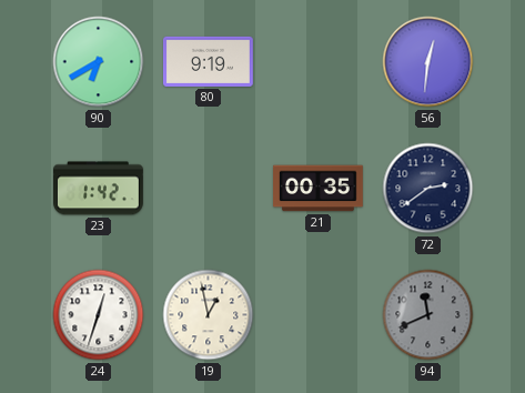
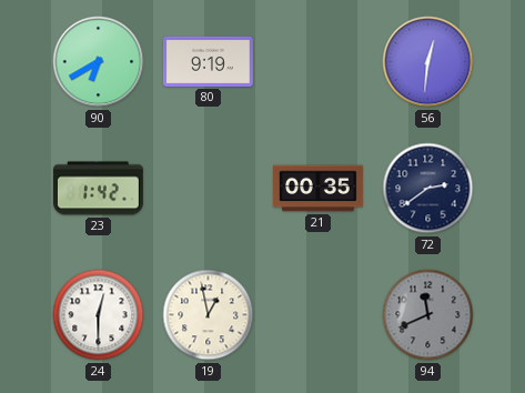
24: 12:33 -> 12:30 (99, 315)
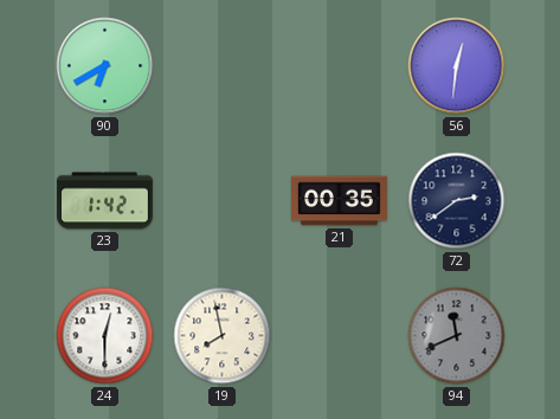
80: 9:19 -> none (208, 61)
19: 12:58 -> 7:58 (223, 336)
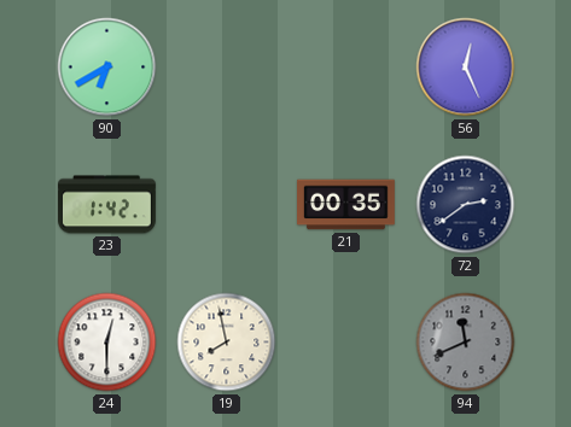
56: 12:31 -> 12:26 (466, 68)
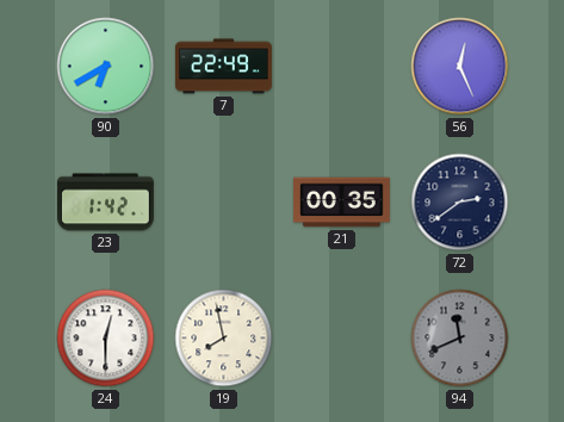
7: none -> 22:49 (224, 67)
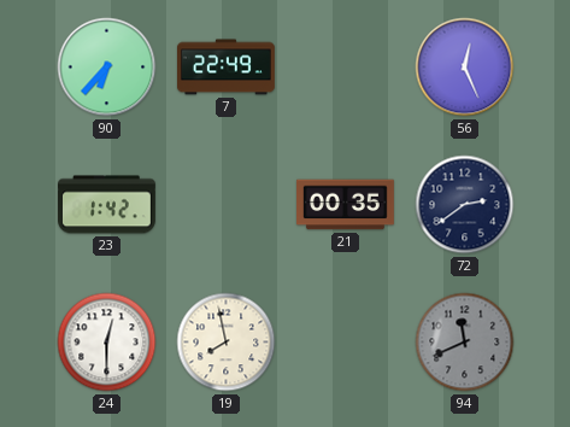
90: 6:40 -> 6:37 (107, 68)
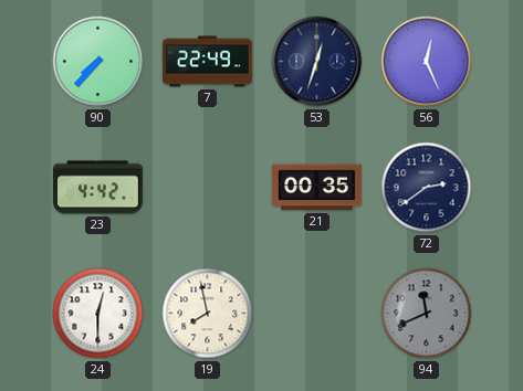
90: 6:37 -> 7:37 (98, 62)
53: none -> 12:33 (317, 62)
23: 1:42 -> 4:42 (98, 188)
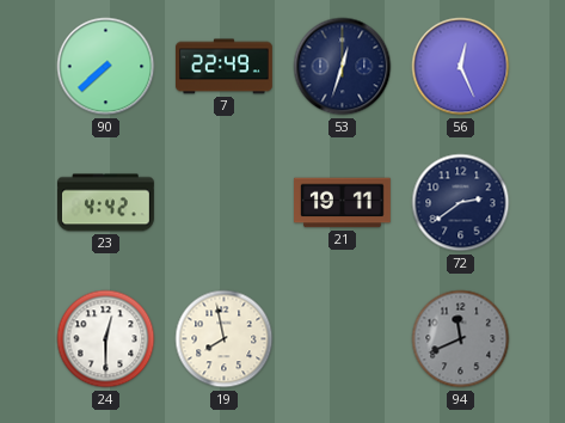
90: 7:37 -> 7:38 (106, 67)
21: 00:35 -> 19:11 (343, 203)
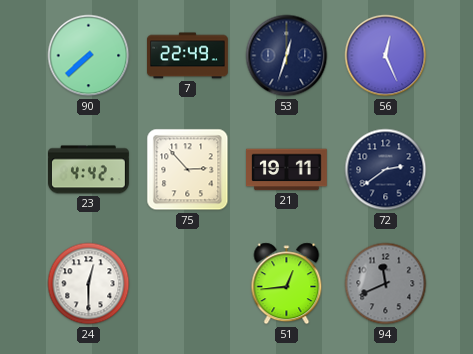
75: none -> 2:53 (188, 170)
19: 7:58 -> none (225, 339)
51: none -> 12:44 (287, 284)
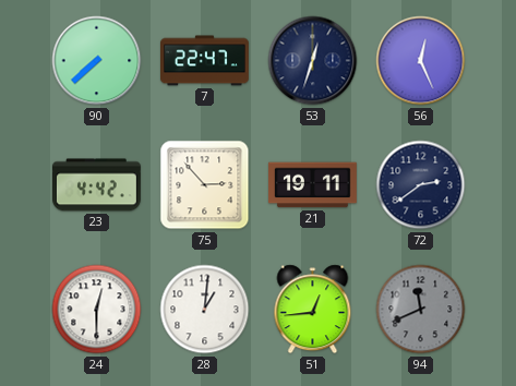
7: 22:49 -> 22:47 (205, 61)
28: none -> 1:01 (205, 310)
